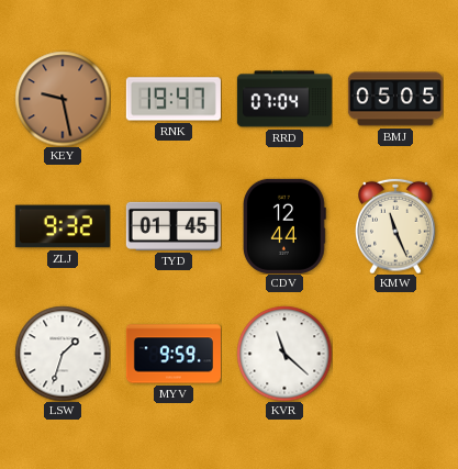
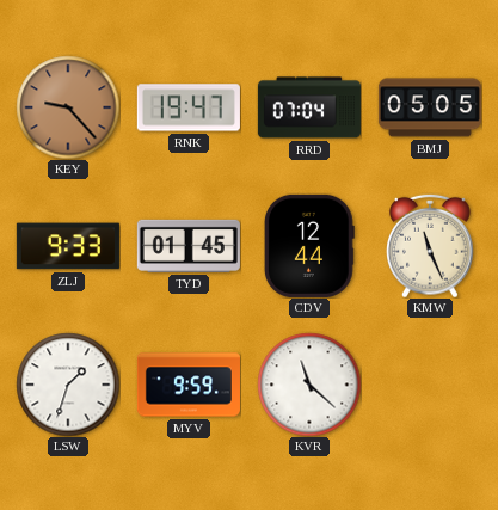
KEY: 9:28 -> 9:23 (68, 107)
ZLJ: 9:32 -> 9:33 (68, 246)
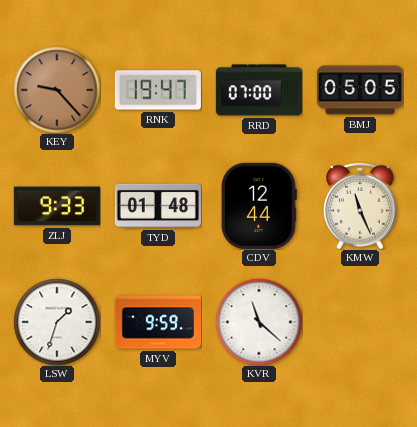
RRD: 07:04 -> 07:00 (259, 90)
TYD: 01:45 -> 01:48 (158, 206)
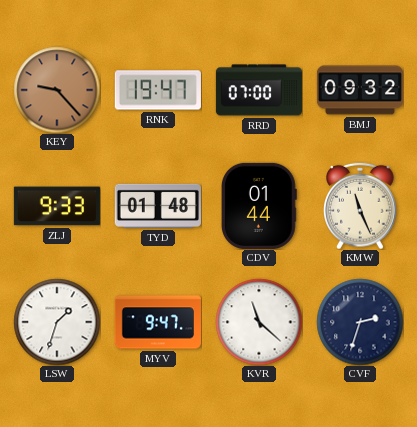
BMJ: 05:05 -> 09:32 (360, 90)
CDV: 12:44 -> 01:44 (259, 206)
MYV: 9:59 -> 9:47 (158, 322)
CVF: none -> 2:33 (360, 322)
